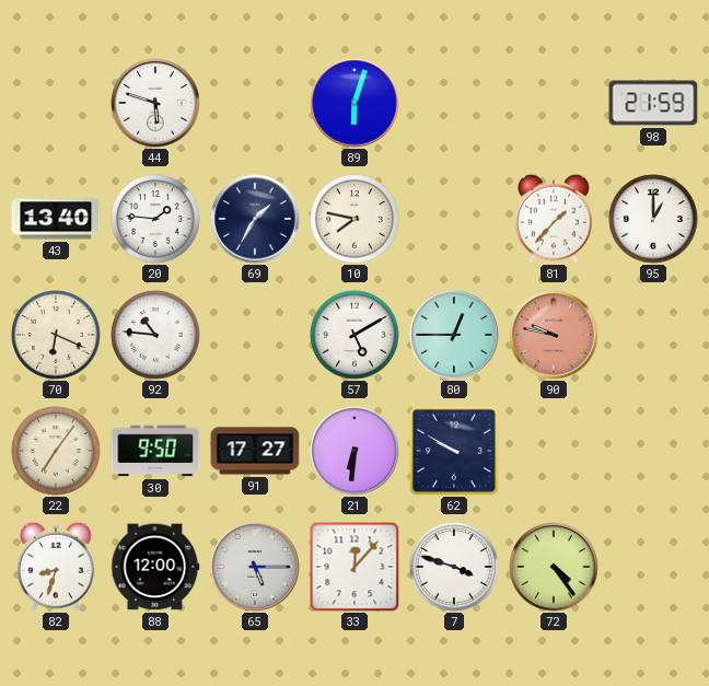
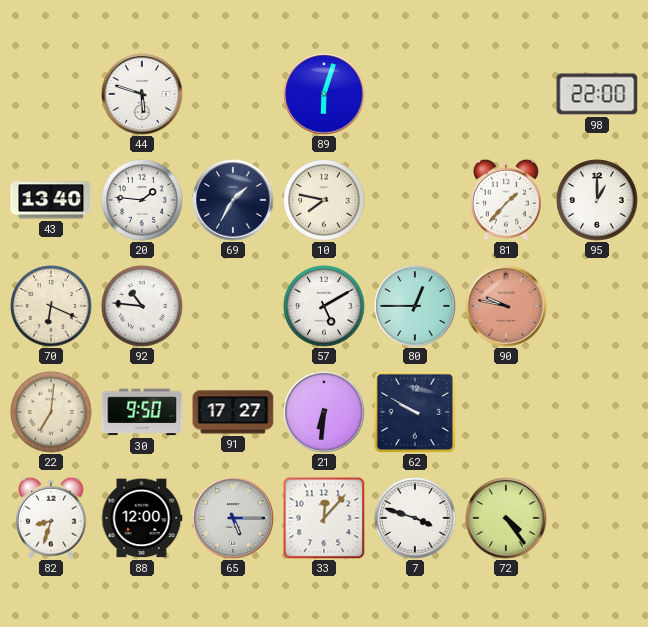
98: 21:59 -> 22:00 (597, 94)
22: 7:06 -> 7:01 (51, 412)
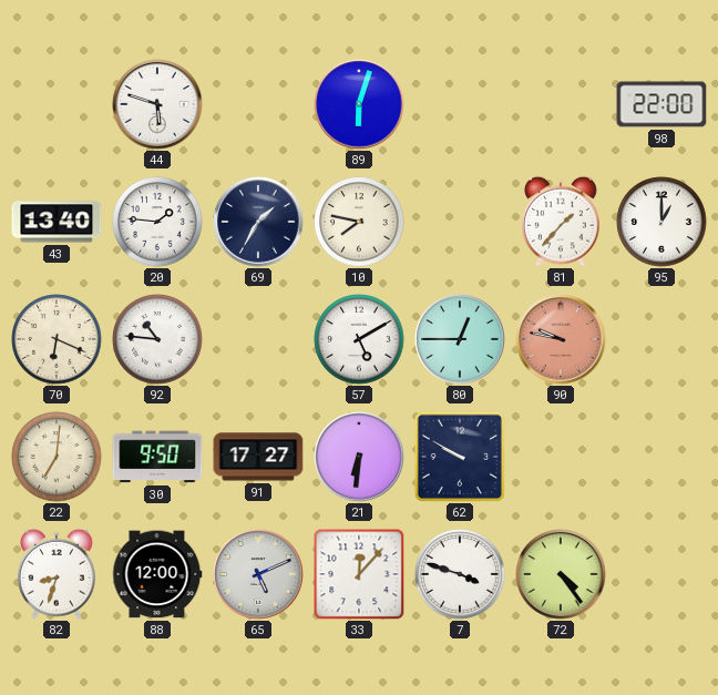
65: 5:15 -> 5:11 (258, 574)
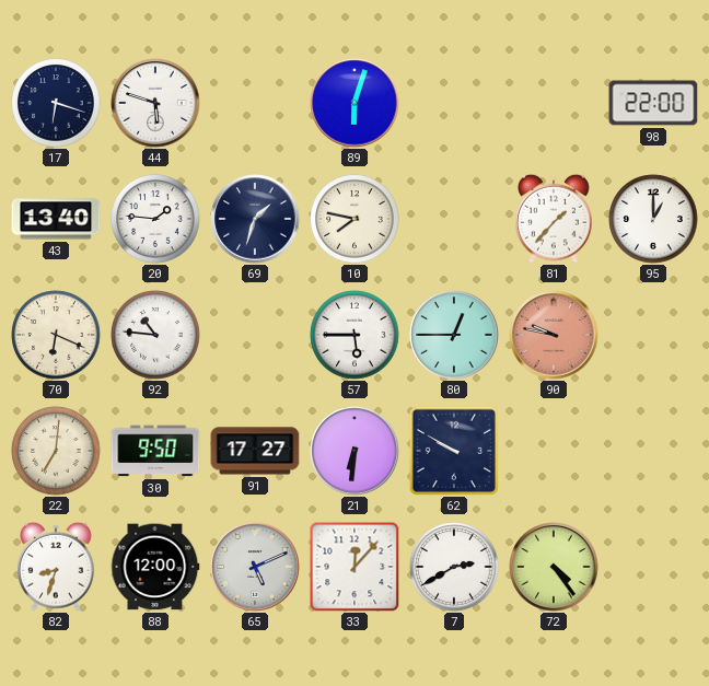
17: none -> 6:18 (56, 103)
69: 1:35 -> 1:33 (255, 219)
57: 5:10 -> 5:45 (354, 335)
7: 3:48 -> 2:40 (454, 567)
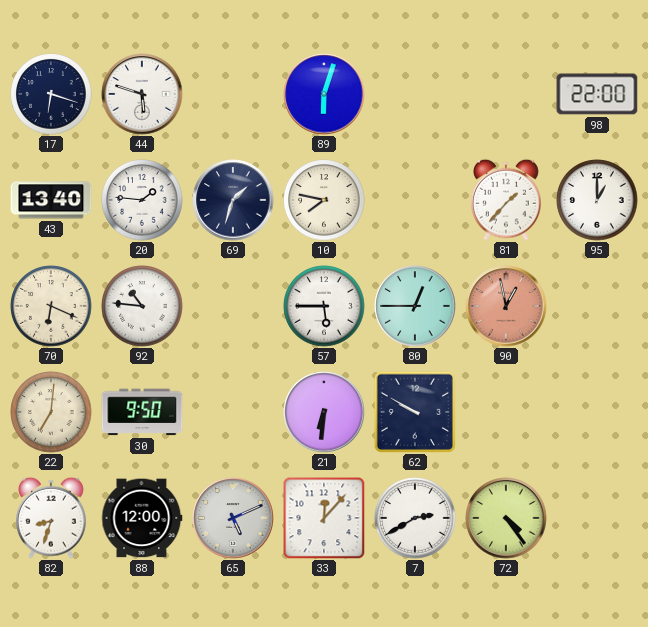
90: 9:47 -> 12:58 (506, 306)
91: 17:27 -> none (255, 451)
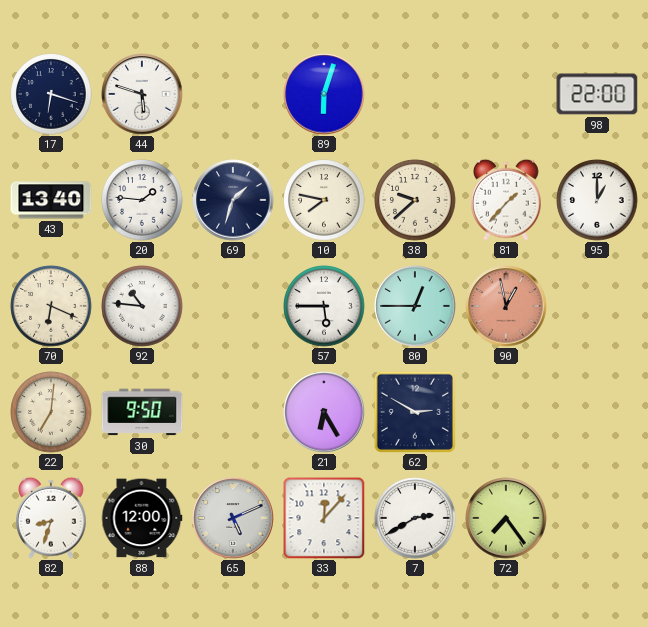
38: none -> 9:38 (415, 200)
21: 6:31 -> 6:25 (324, 412)
62: 9:50 -> 2:50 (415, 412)
72: 4:24 -> 7:24 (506, 518)
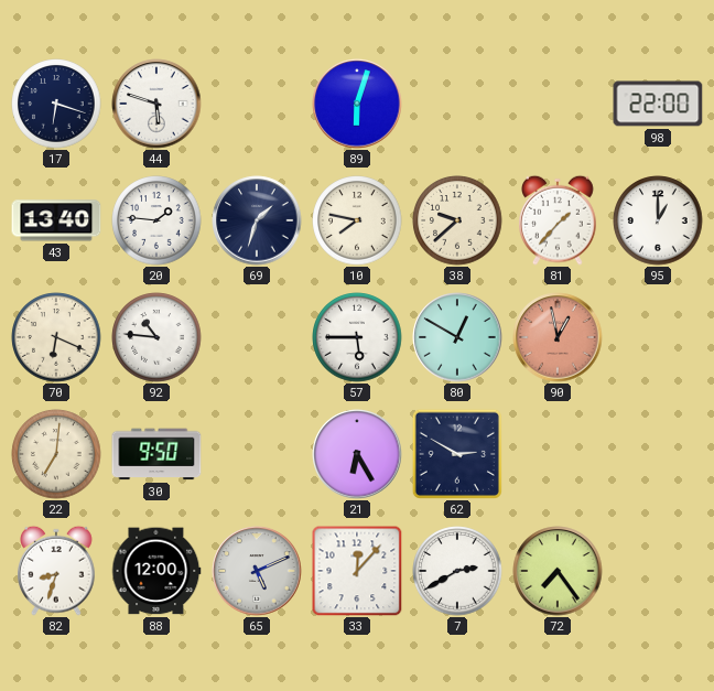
80: 12:45 -> 12:50 (457, 337)
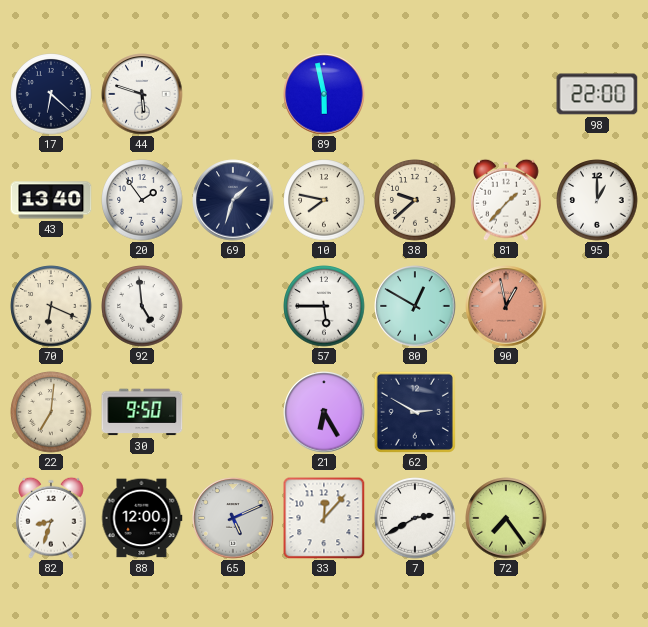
17: 6:18 -> 6:22 (51, 94)
89: 6:03 -> 5:58 (324, 94)
20: 1:46 -> 1:54 (142, 200)
92: 10:46 -> 4:59 (142, 306)
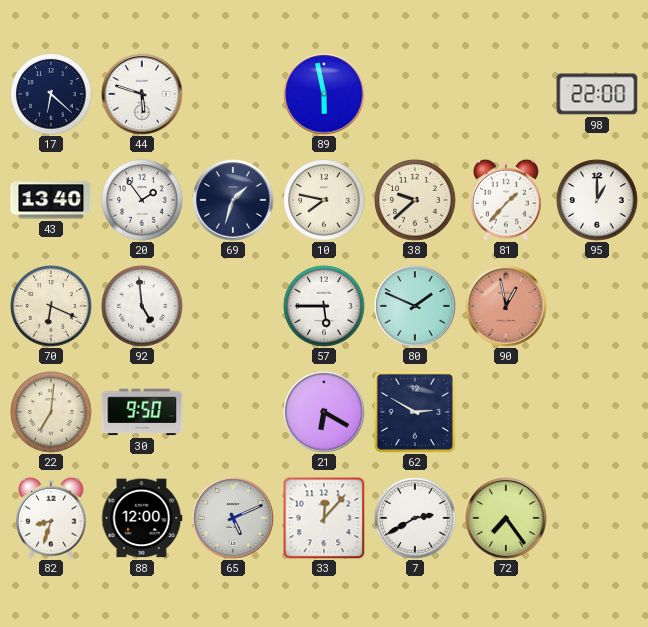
80: 12:50 -> 1:49 (415, 306)
21: 6:25 -> 6:20 (324, 412)
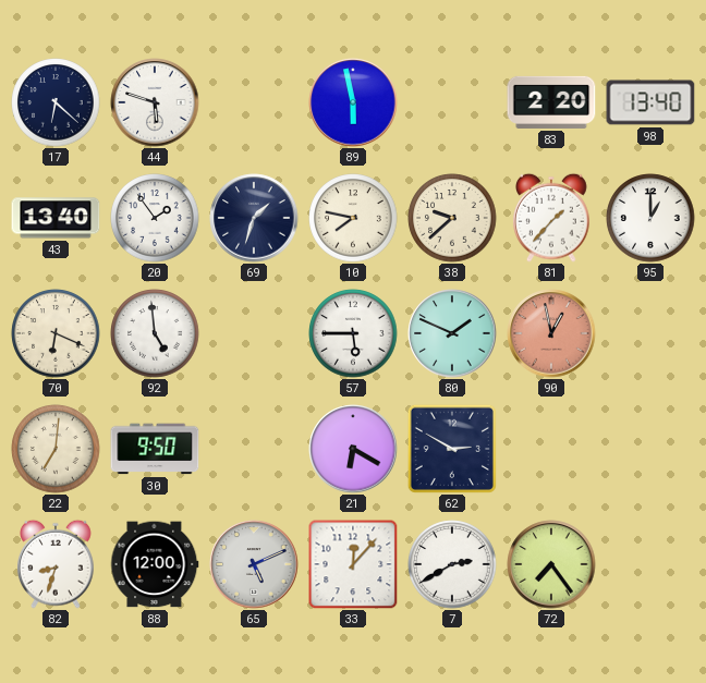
83: none -> 2:20 (551, 102)
98: 22:00 -> 13:40 (650, 102)
